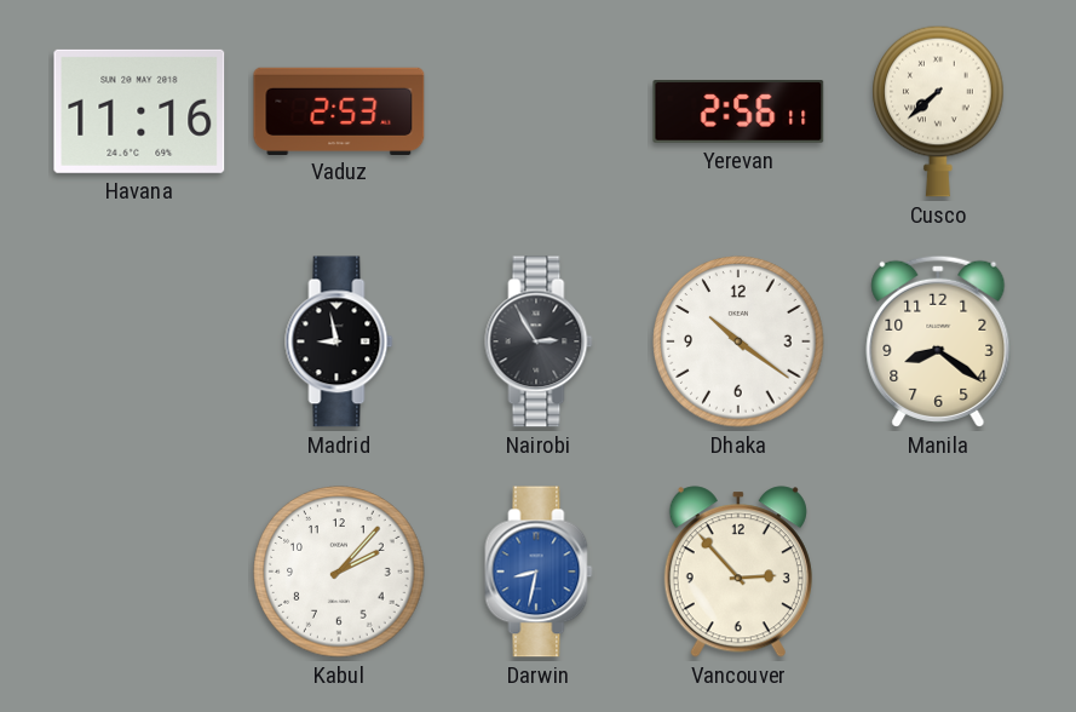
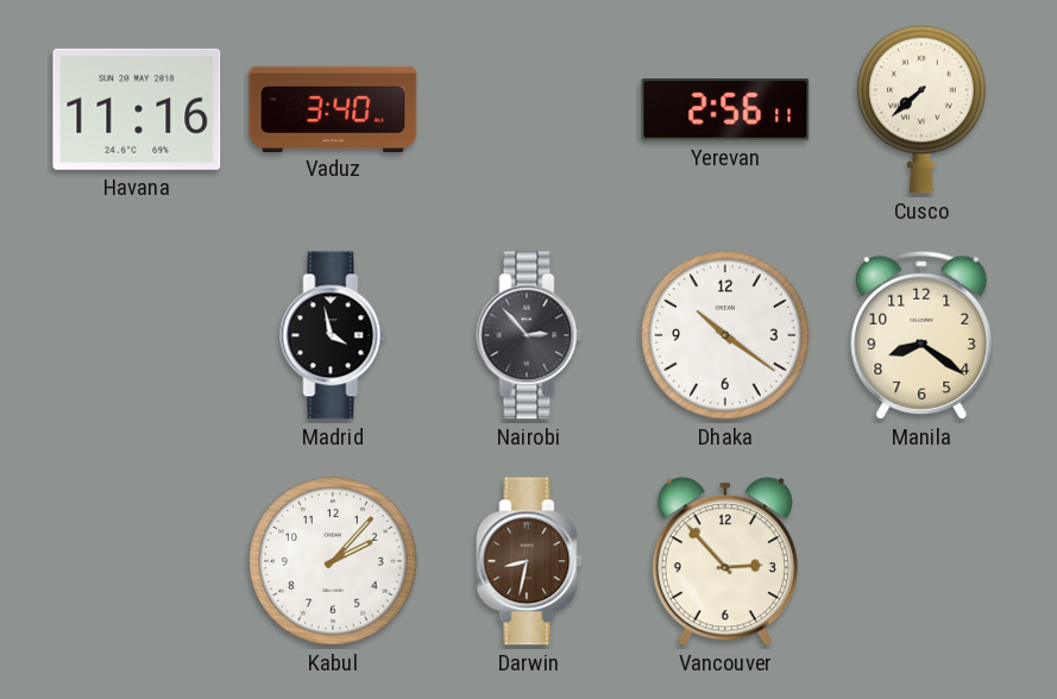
Vaduz: 2:53 -> 3:40 (333, 108)
Madrid: 8:58 -> 3:58 (333, 335)
Nairobi: 2:55 -> 2:53 (529, 335)
Darwin dial: blue -> brown (529, 561)
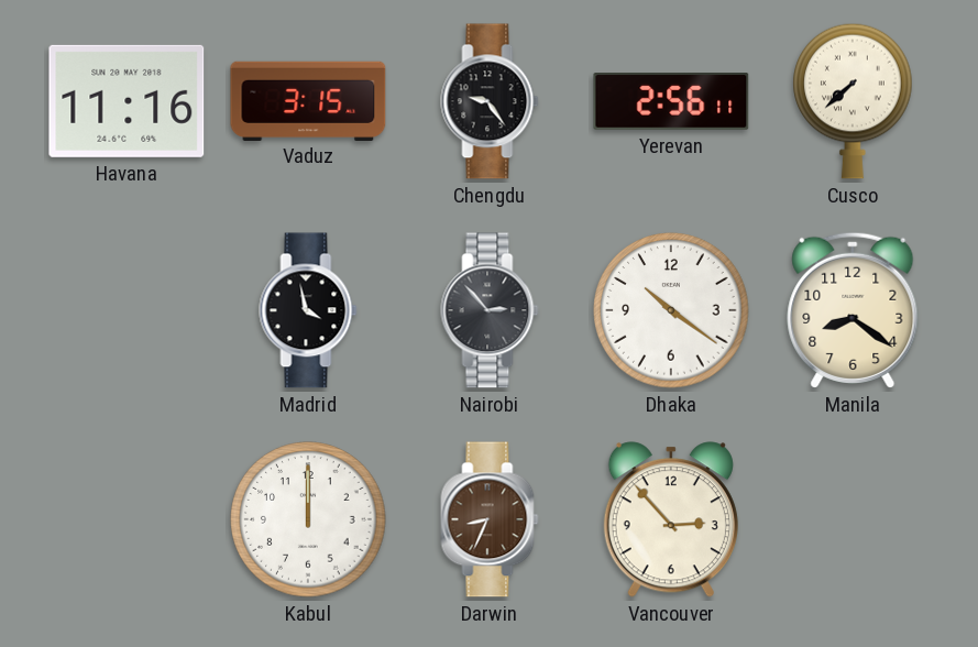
Vaduz: 3:40 -> 3:15 (308, 100)
Chengdu: none -> 9:24 (490, 101)
Kabul: 2:07 -> 12:00 (308, 519)
Darwin: 8:32 -> 8:34 (490, 519)
